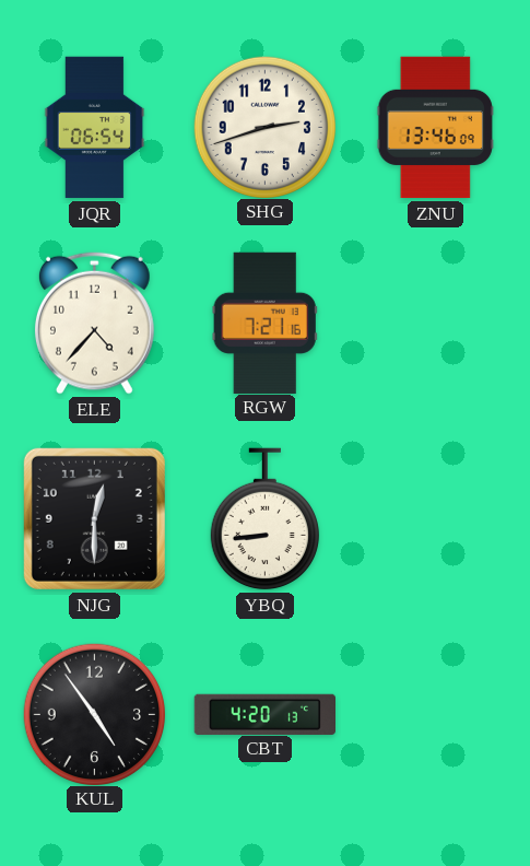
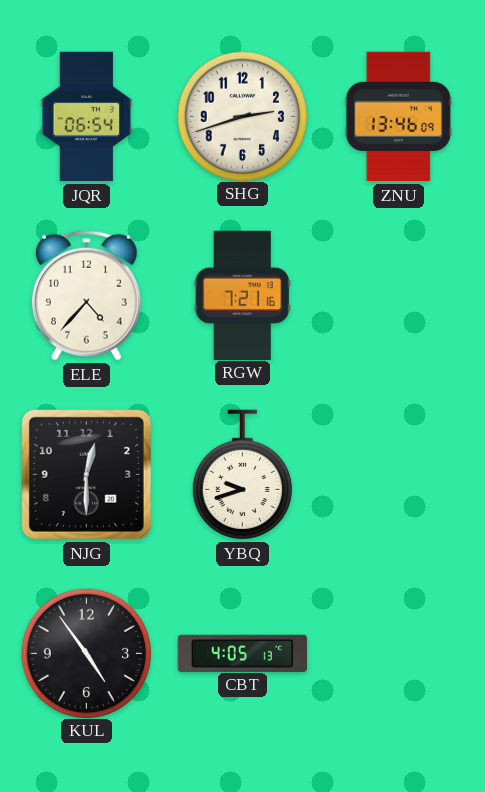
YBQ: 8:44 -> 9:42 (242, 475)
CBT: 4:20 -> 4:05 (242, 653)
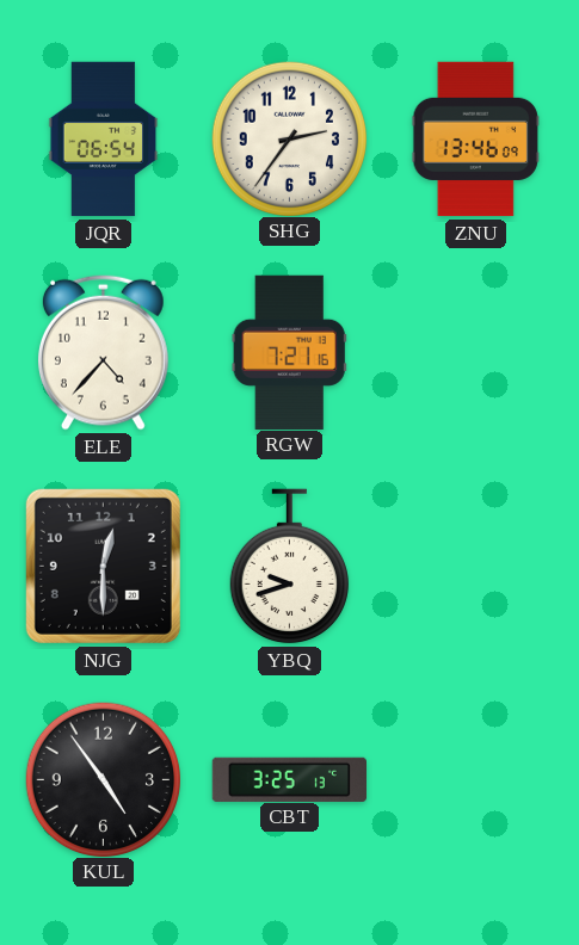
SHG: 2:42 -> 2:36 (289, 138)
CBT: 4:05 -> 3:25 (289, 779)
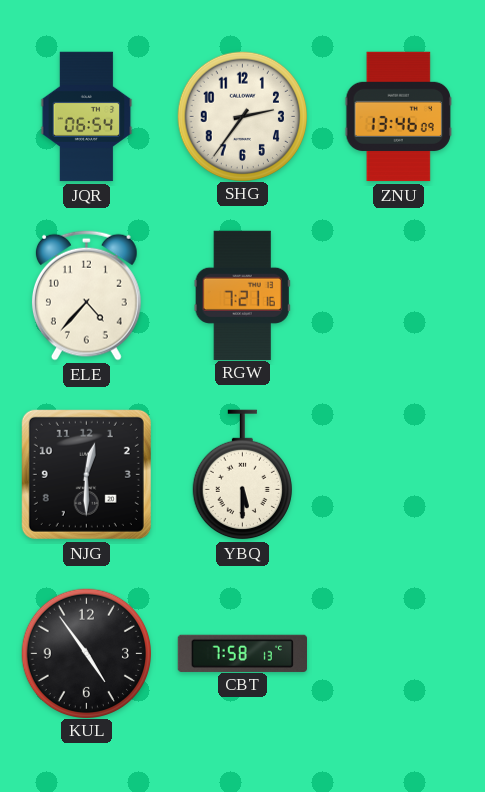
YBQ: 9:42 -> 5:30 (242, 475)
CBT: 3:25 -> 7:58 (242, 653)
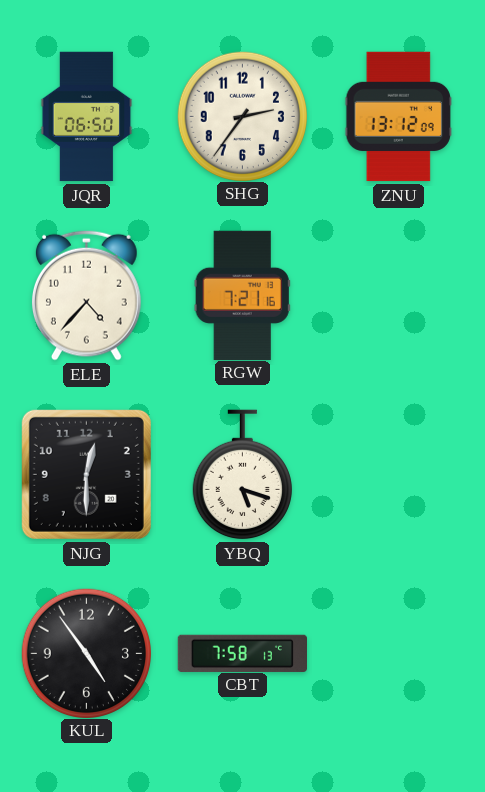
JQR: 06:54 -> 06:50 (87, 117)
ZNU: 13:46 -> 13:12 (398, 117)
YBQ: 5:30 -> 5:18 (242, 475)
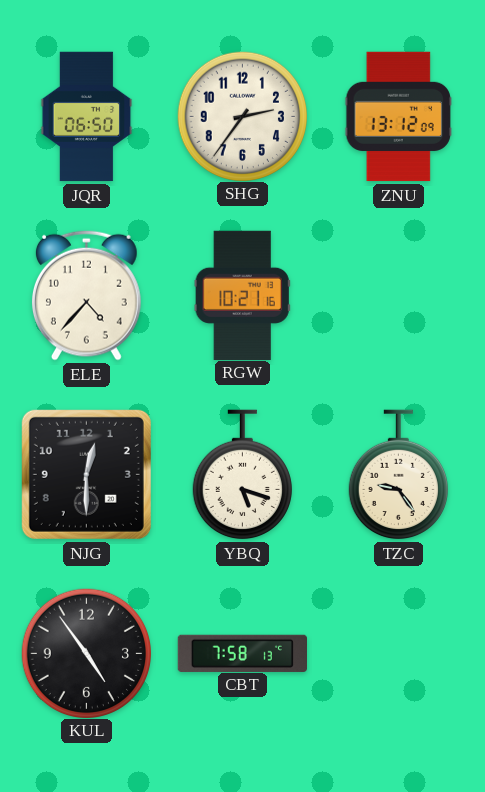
RGW: 7:21 -> 10:21 (242, 295)
TZC: none -> 9:24 (398, 475)
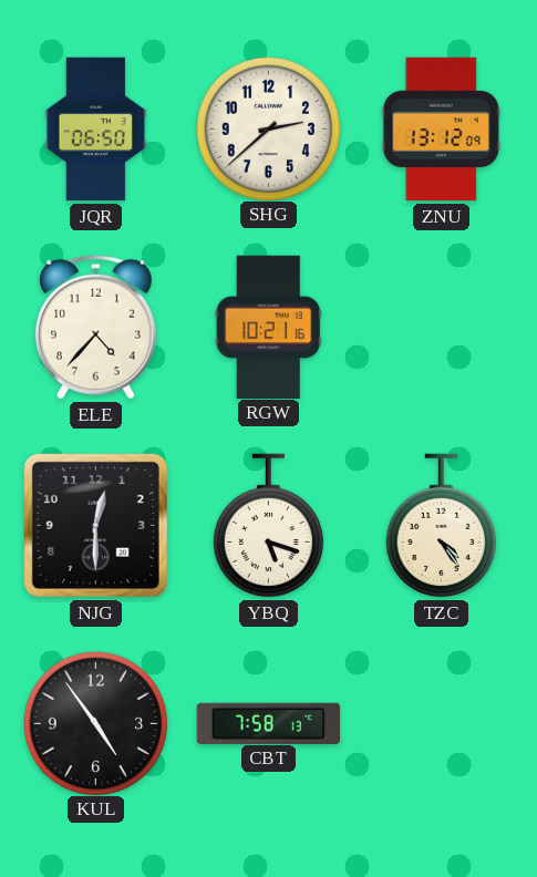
SHG: 2:36 -> 2:38 (268, 128)
TZC: 9:24 -> 4:24 (441, 526)
